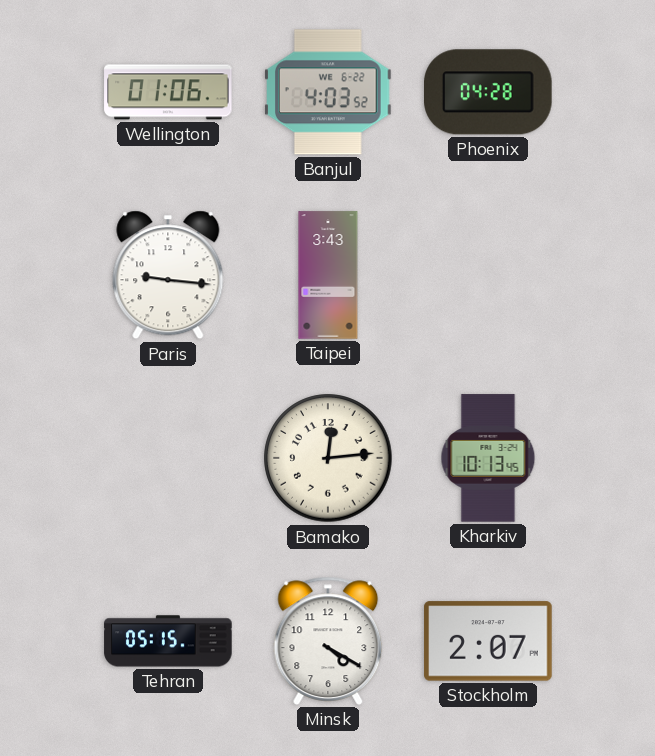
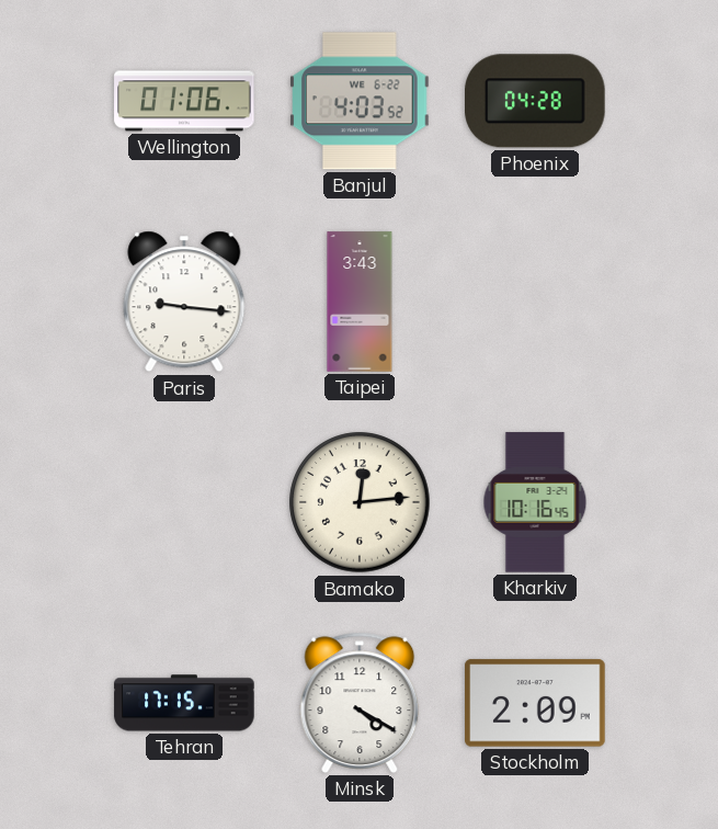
Kharkiv: 10:13 -> 10:16 (535, 502)
Tehran: 05:15 -> 17:15 (184, 703)
Stockholm: 2:07 -> 2:09 (535, 703)
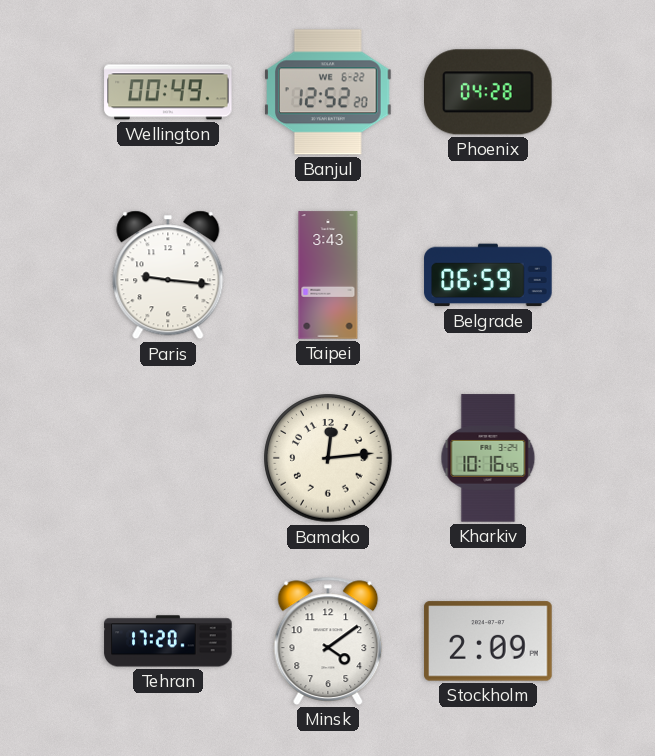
Wellington: 01:06 -> 00:49 (168, 92)
Banjul: 4:03 -> 12:52 (328, 92)
Belgrade: none -> 06:59 (488, 275)
Tehran: 17:15 -> 17:20 (168, 641)
Minsk: 4:20 -> 4:09 (328, 641)
